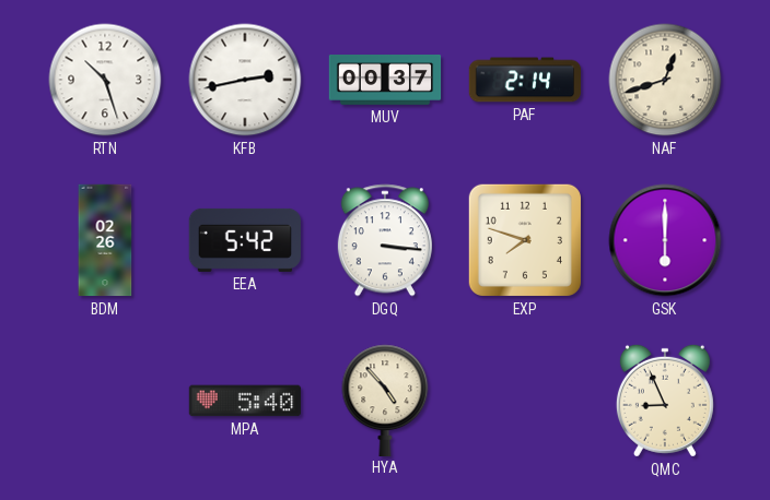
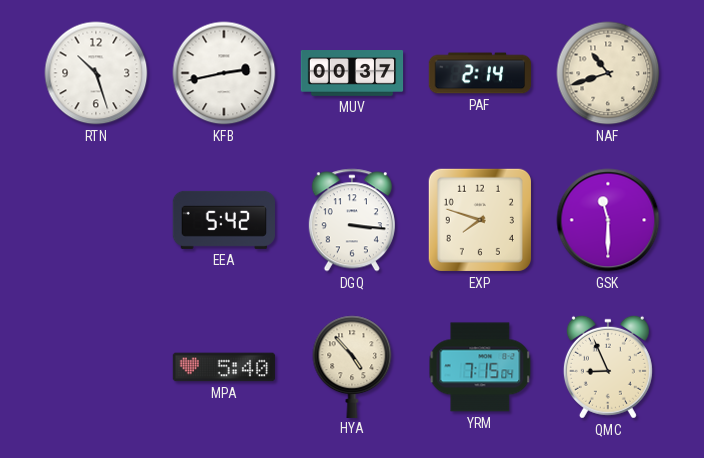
NAF: 12:42 -> 10:42 (608, 73)
BDM: 02:26 -> none (105, 240)
GSK: 6:00 -> 11:30 (608, 220)
YRM: none -> 7:15 (480, 367)
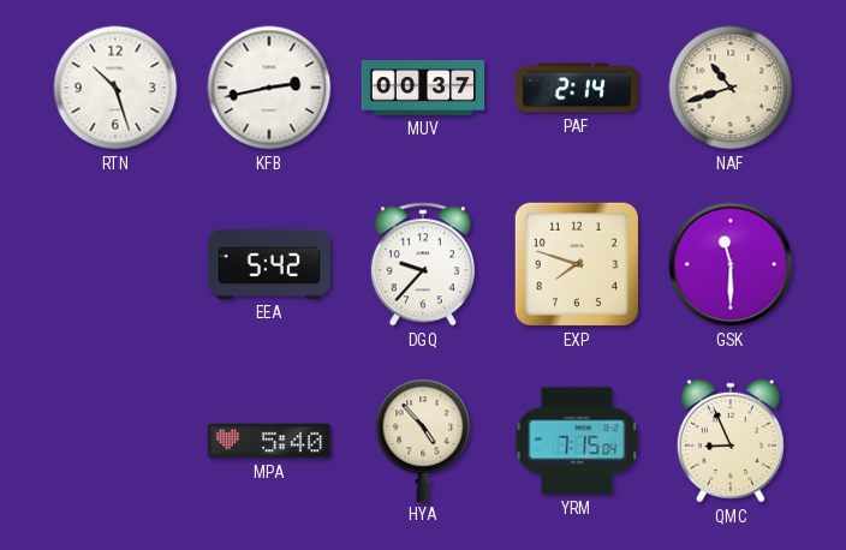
DGQ: 3:16 -> 9:37 (423, 264)
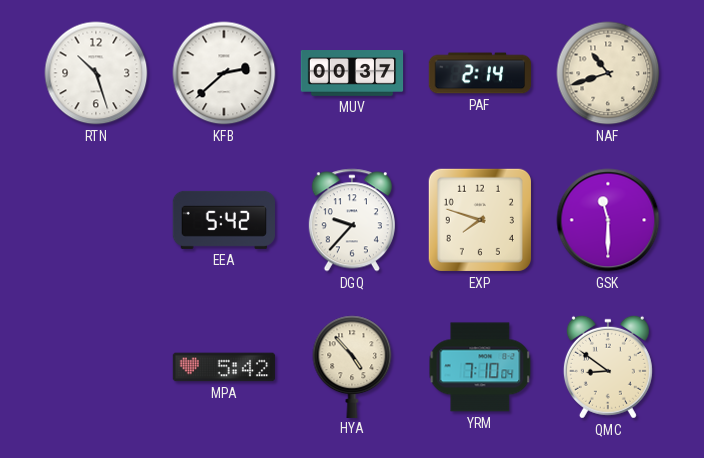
KFB: 2:43 -> 2:38 (224, 73)
MPA: 5:40 -> 5:42 (224, 367)
YRM: 7:15 -> 7:10 (480, 367)
QMC: 8:56 -> 8:51 (608, 367)
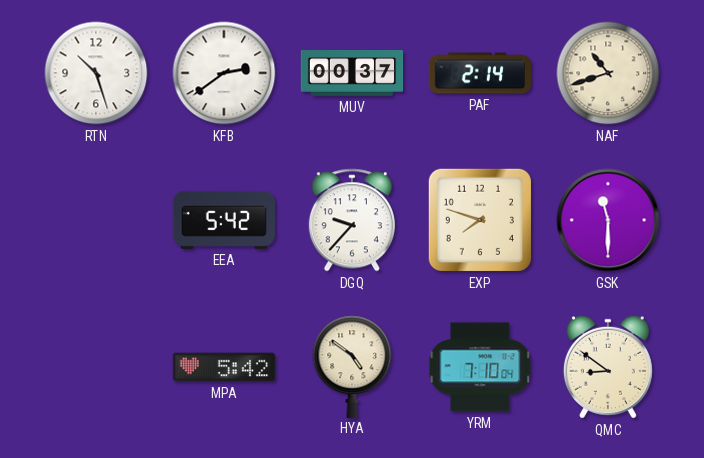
KFB: 2:38 -> 2:39 (224, 73)
HYA: 4:53 -> 4:51 (352, 366)
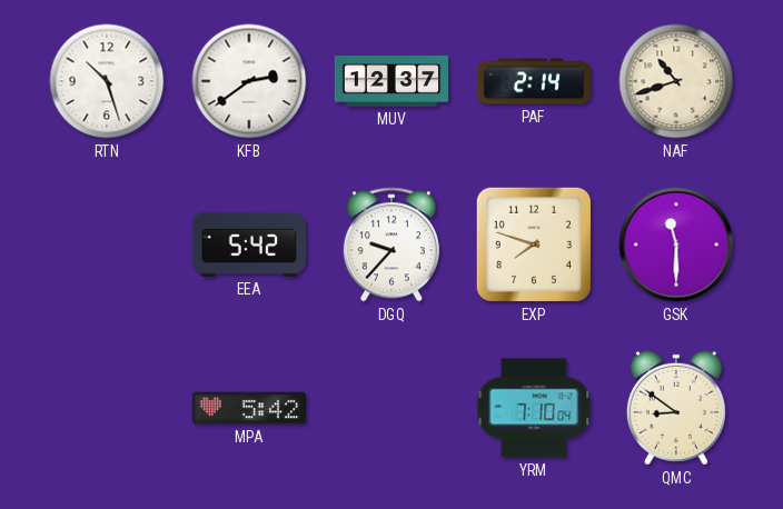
MUV: 00:37 -> 12:37 (391, 81)
HYA: 4:51 -> none (352, 366)
